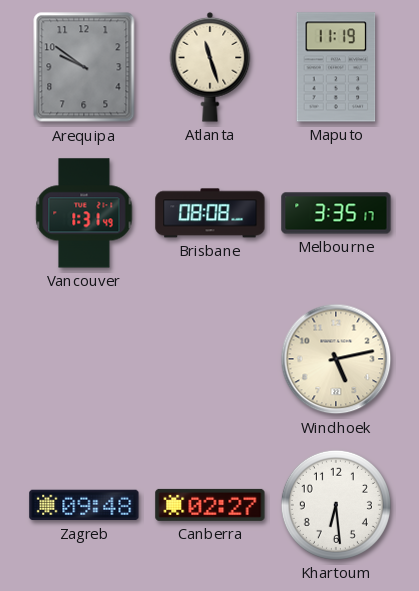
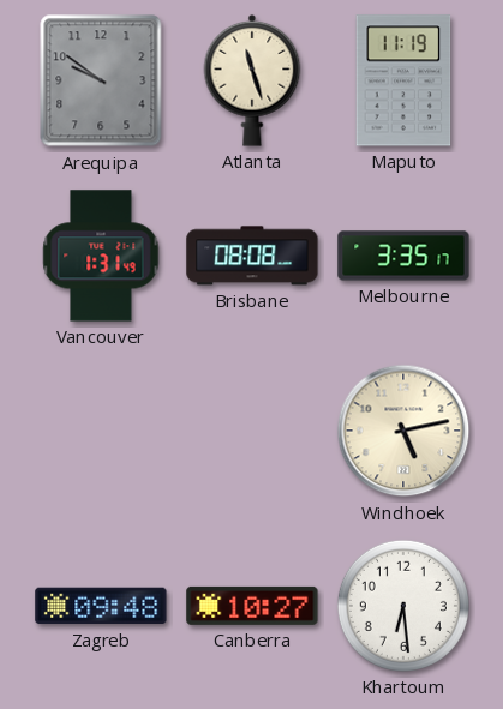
Canberra: 02:27 -> 10:27 (252, 606)
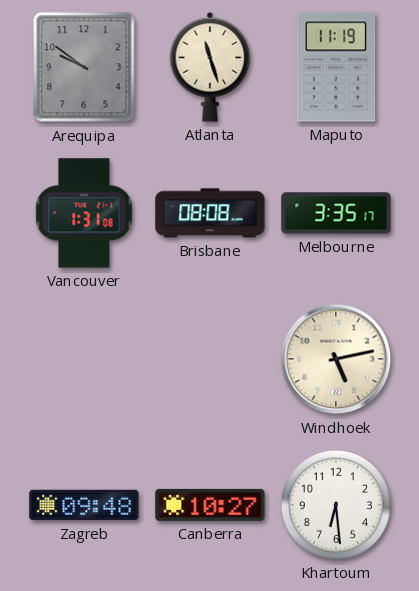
Vancouver: 1:31:49 -> 1:31:08 (84, 213)
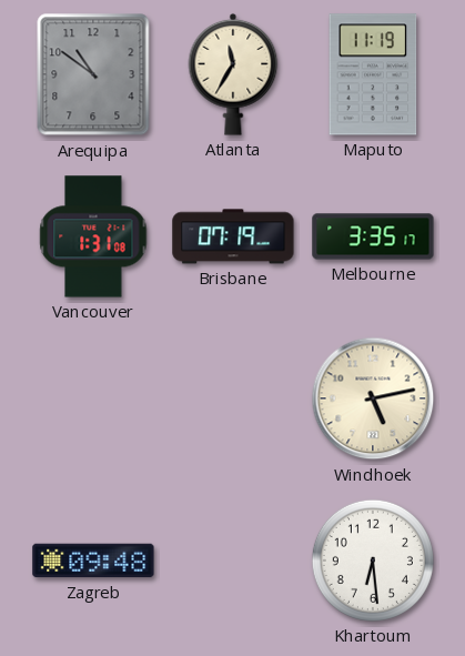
Arequipa: 9:51 -> 10:51 (93, 74)
Atlanta: 11:27 -> 11:35 (233, 74)
Brisbane: 08:08 -> 07:19 (233, 236)
Canberra: 10:27 -> none (210, 505)
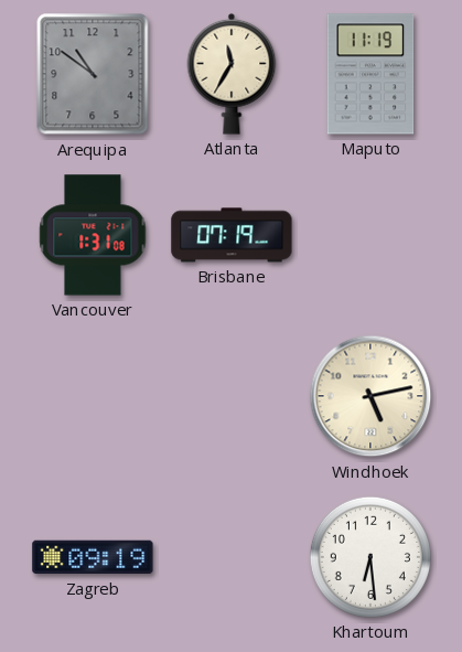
Melbourne: 3:35 -> none (373, 236)
Zagreb: 09:48 -> 09:19 (93, 557)
